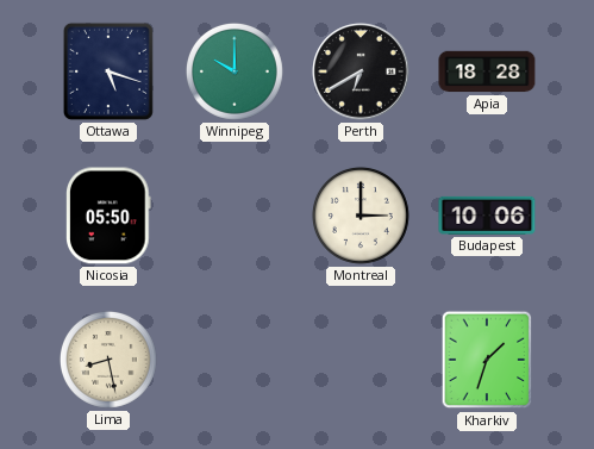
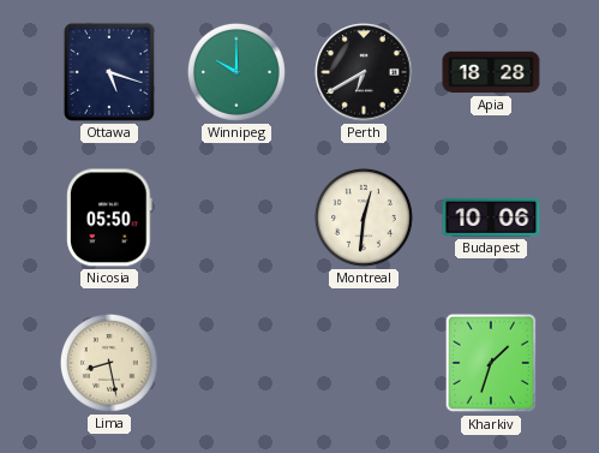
Montreal: 3:00 -> 12:31 (364, 217)
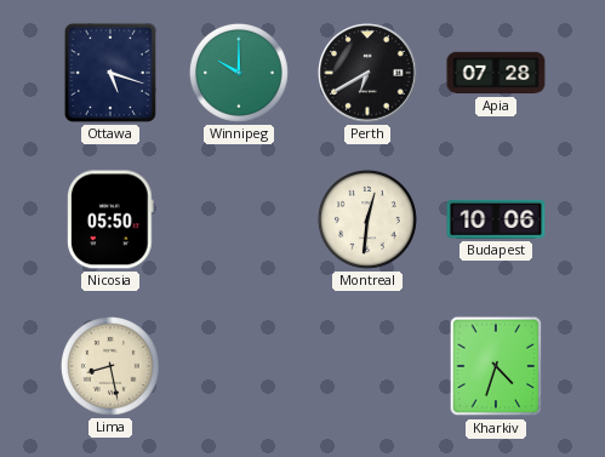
Apia: 18:28 -> 07:28 (496, 73)
Kharkiv: 1:33 -> 4:33 (496, 366)
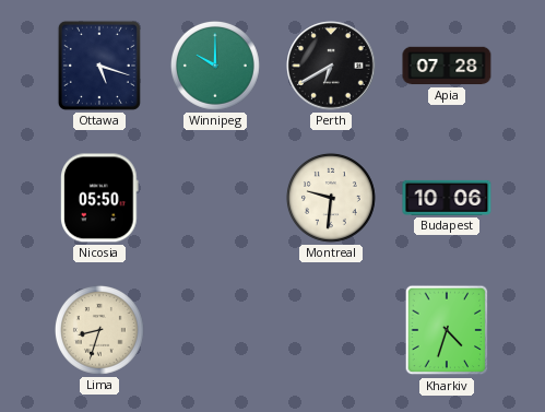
Montreal: 12:31 -> 9:31 (331, 198)
Lima: 8:28 -> 8:33 (99, 330)
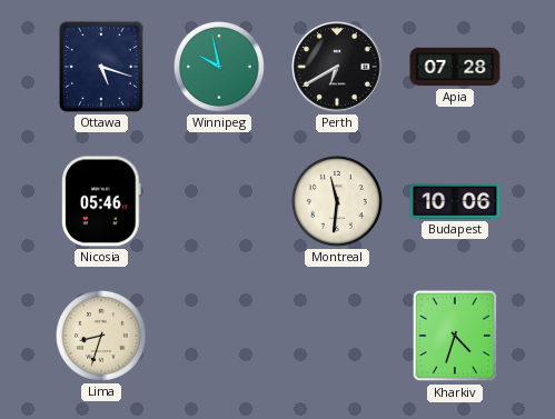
Winnipeg: 10:00 -> 9:58 (219, 67)
Nicosia: 05:50 -> 05:46 (102, 201)
Montreal: 9:31 -> 11:31 (337, 201)
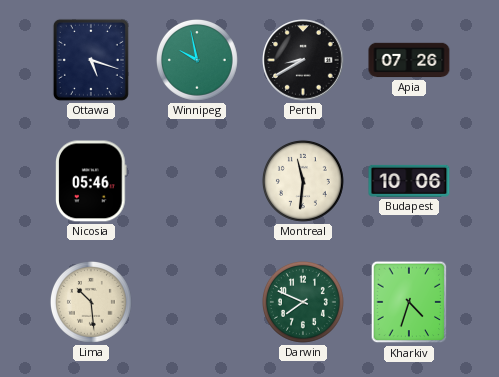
Perth: 6:40 -> 8:40 (303, 60)
Apia: 07:28 -> 07:26 (409, 60)
Lima: 8:33 -> 10:29 (91, 302)
Darwin: none -> 7:49 (303, 302)
